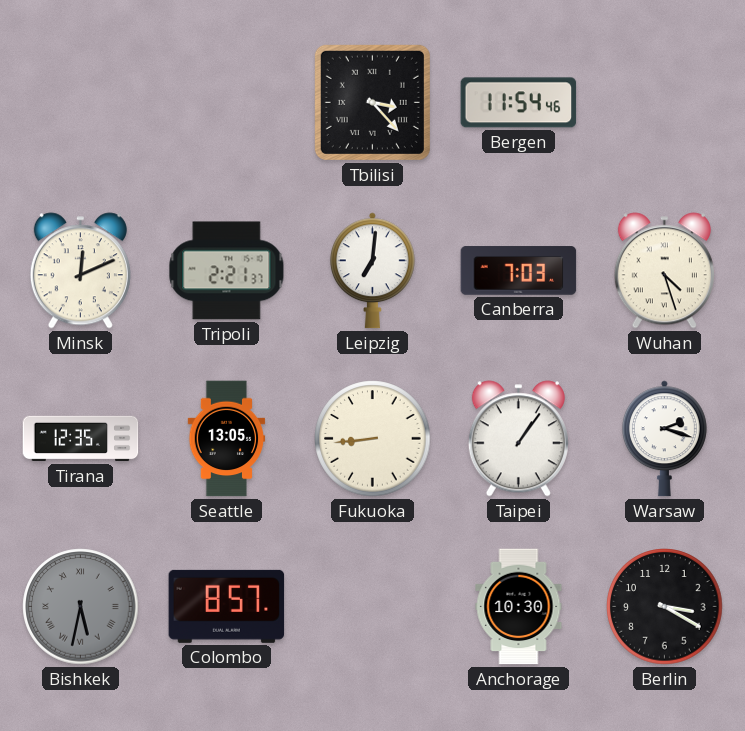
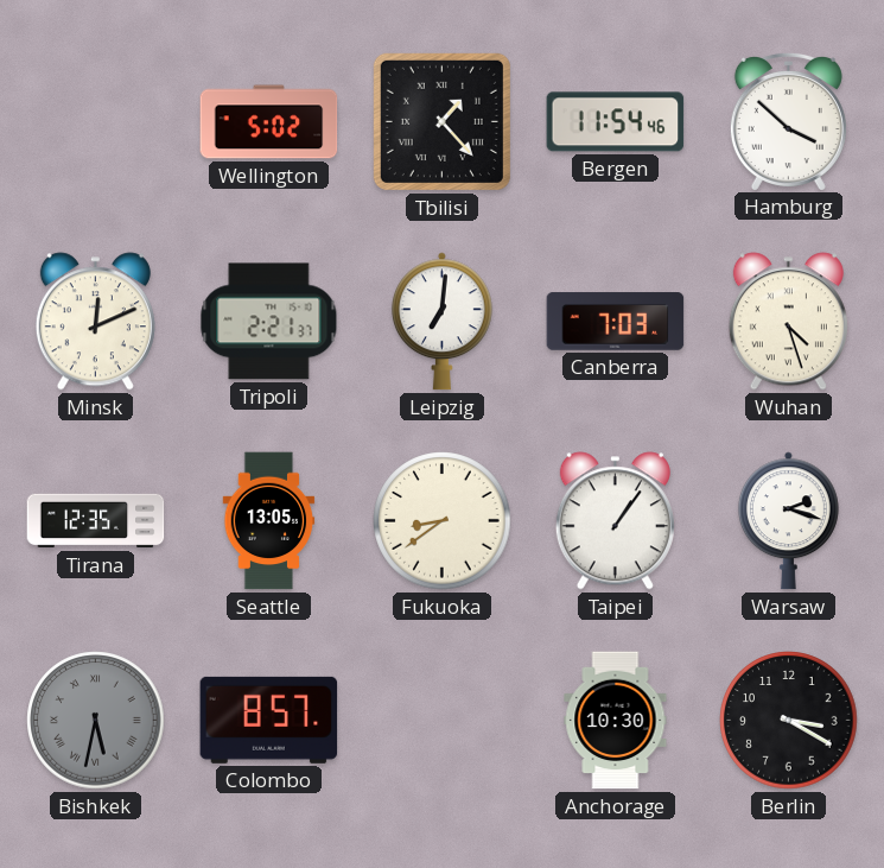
Wellington: none -> 5:02 (269, 122)
Tbilisi: 3:23 -> 1:23 (441, 121)
Hamburg: none -> 3:52 (788, 121)
Fukuoka: 8:44 -> 8:39 (443, 521)
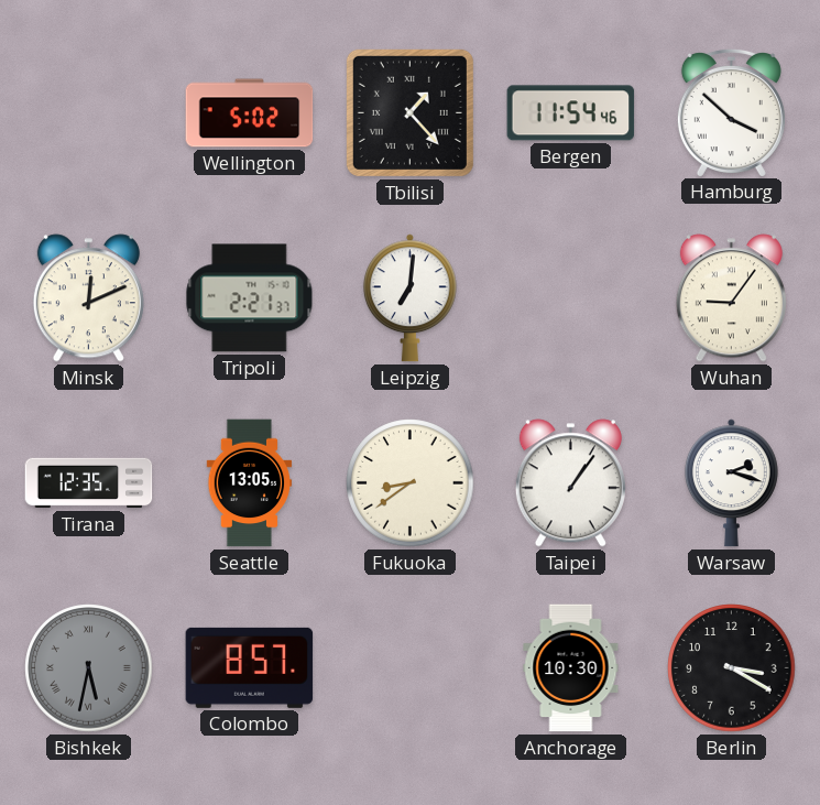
Canberra: 7:03 -> none (616, 322)
Wuhan: 4:27 -> 9:06 (731, 298)
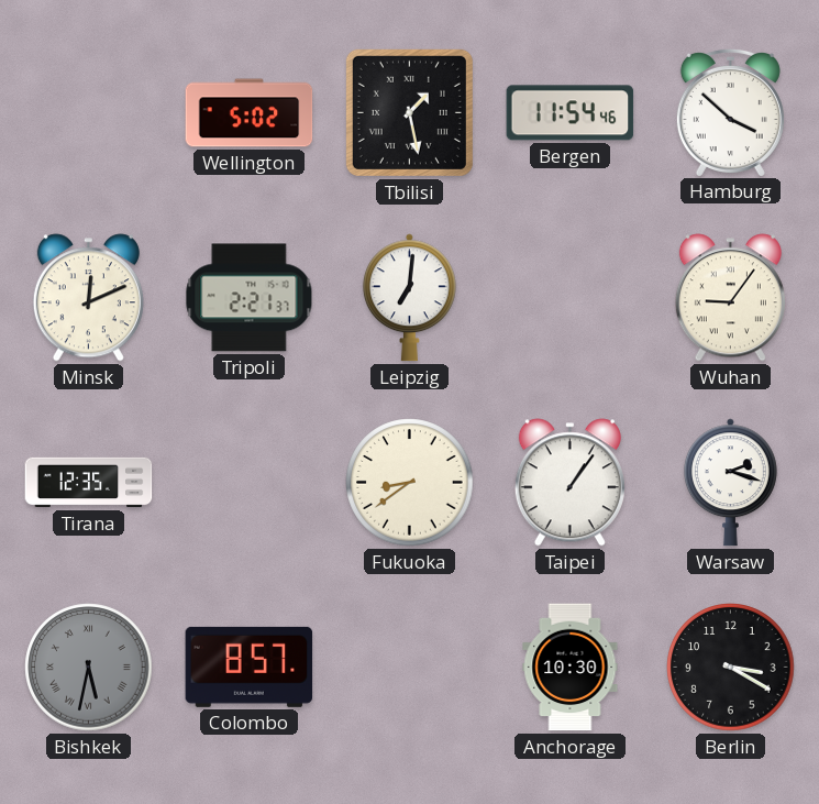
Tbilisi: 1:23 -> 1:28 (409, 112)
Seattle: 13:05 -> none (250, 483)
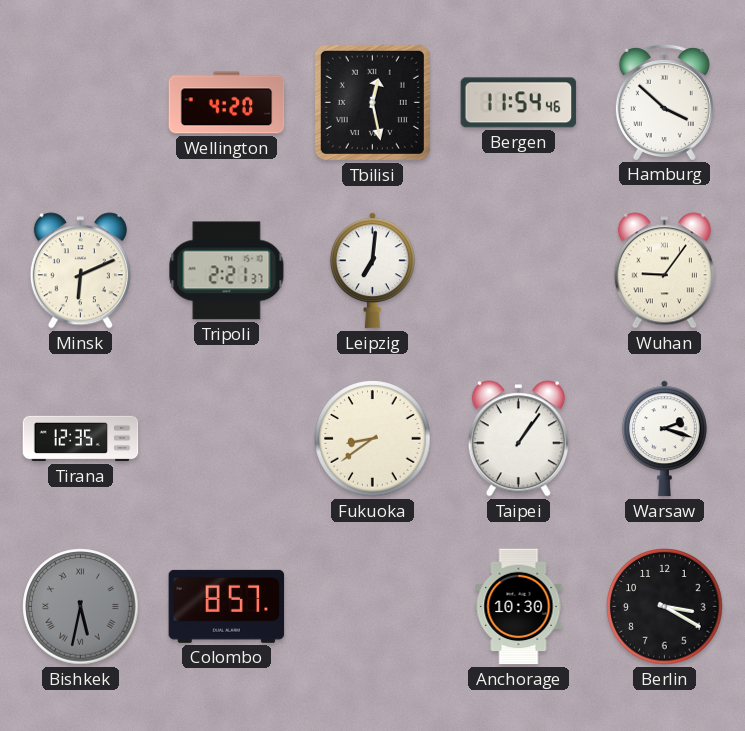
Wellington: 5:02 -> 4:20 (227, 103)
Tbilisi: 1:28 -> 12:28 (372, 102)
Minsk: 12:11 -> 6:11 (80, 271)
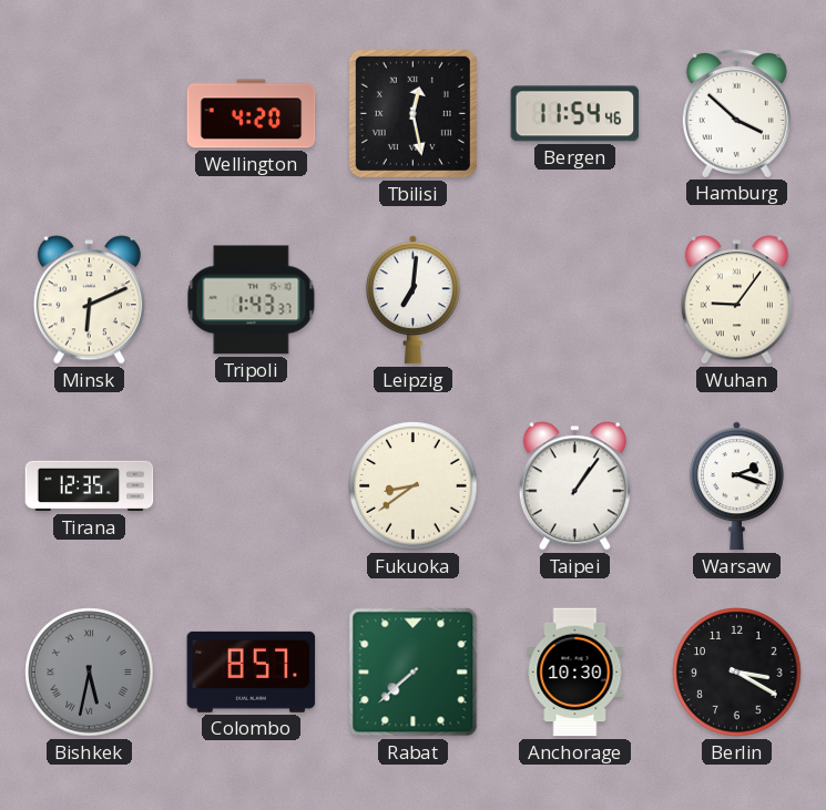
Tripoli: 2:21 -> 1:43 (252, 300)
Rabat: none -> 7:38 (414, 673)
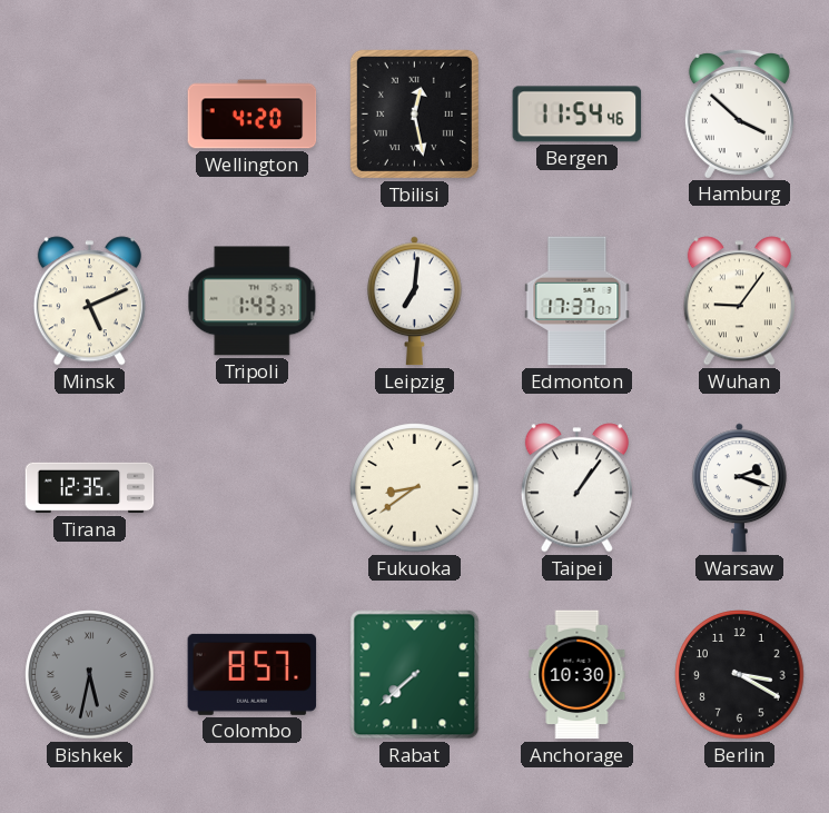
Minsk: 6:11 -> 5:11 (89, 301)
Edmonton: none -> 17:37 (578, 301)
